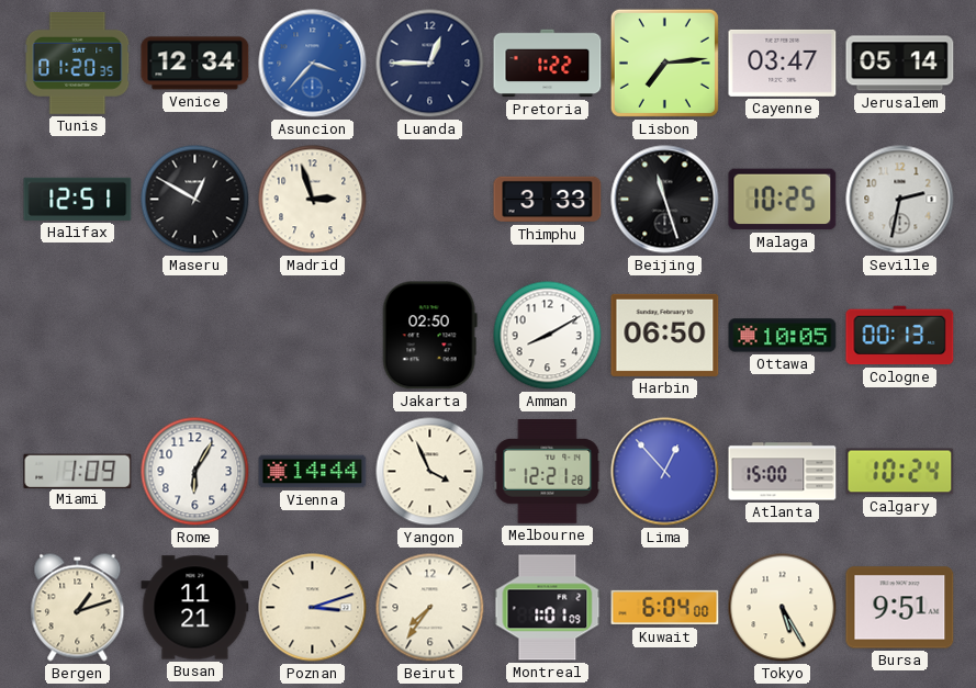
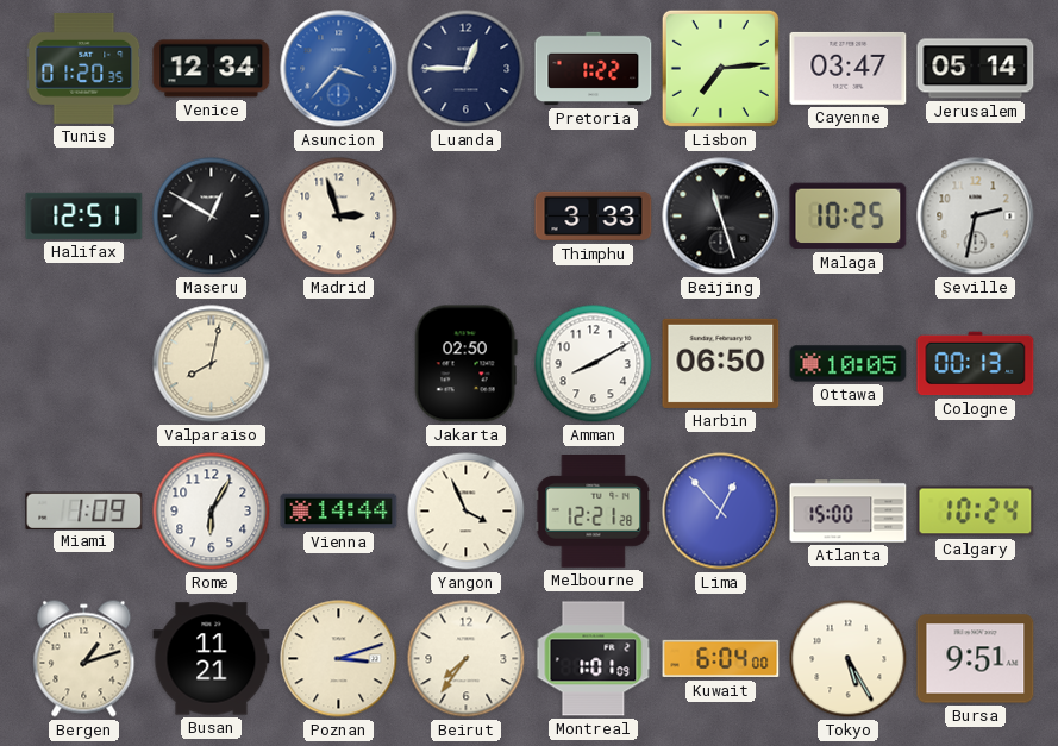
Valparaiso: none -> 8:02 (212, 364)
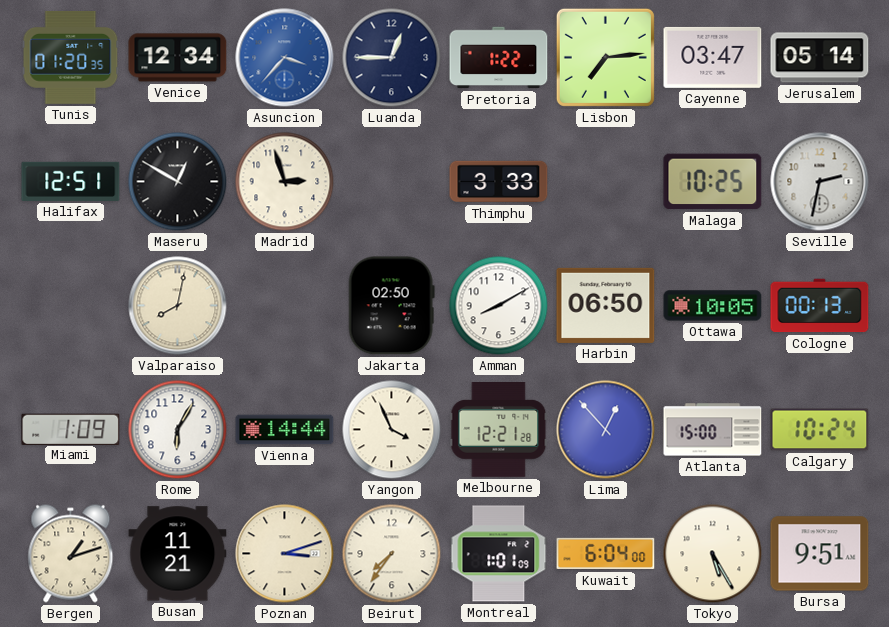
Beijing: 11:27 -> none (721, 217)
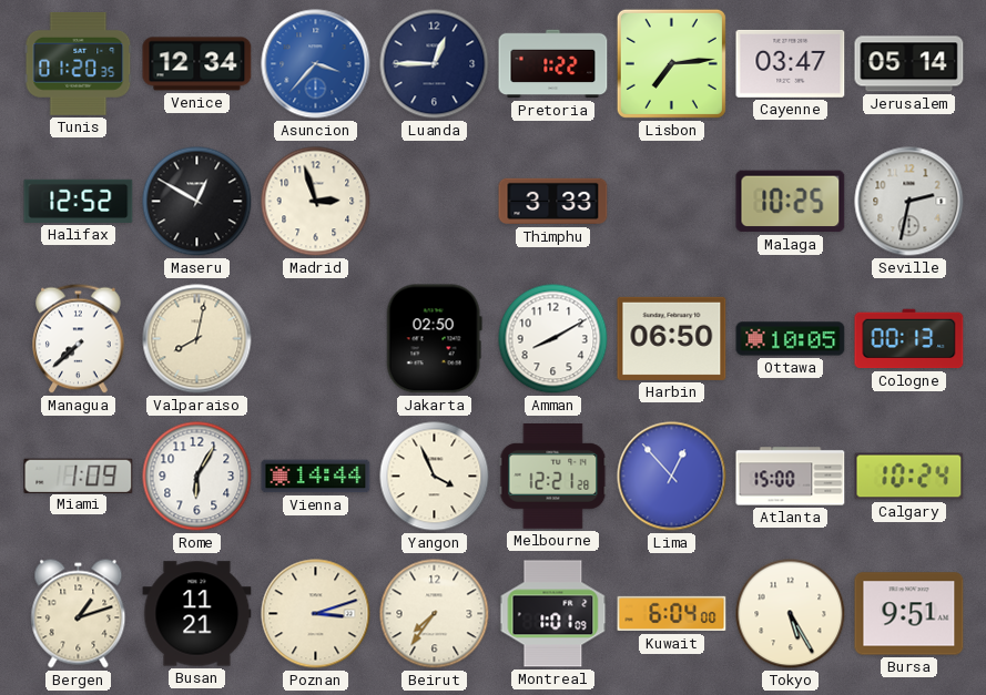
Halifax: 12:51 -> 12:52 (79, 201)
Managua: none -> 7:38 (79, 339)
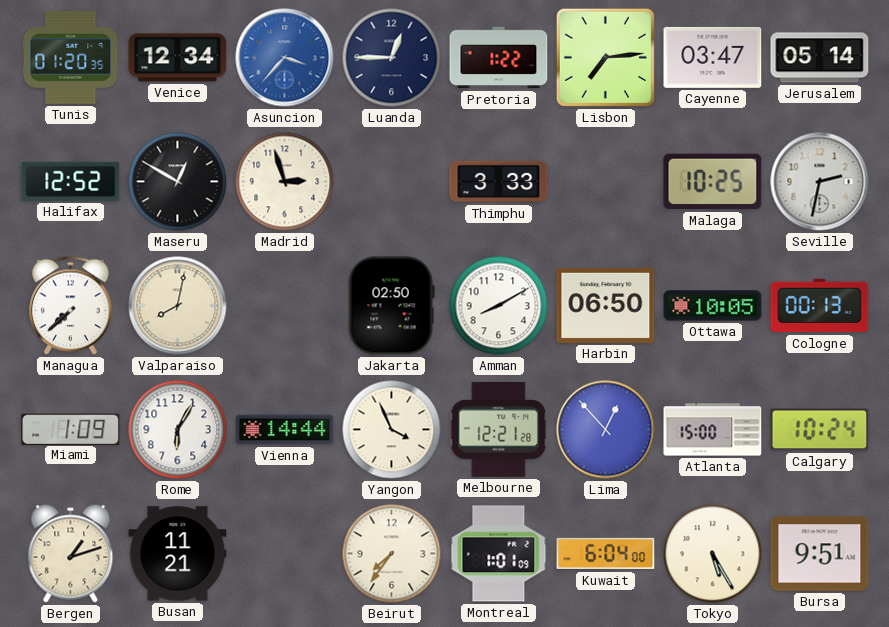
Poznan: 3:12 -> none (316, 614)
